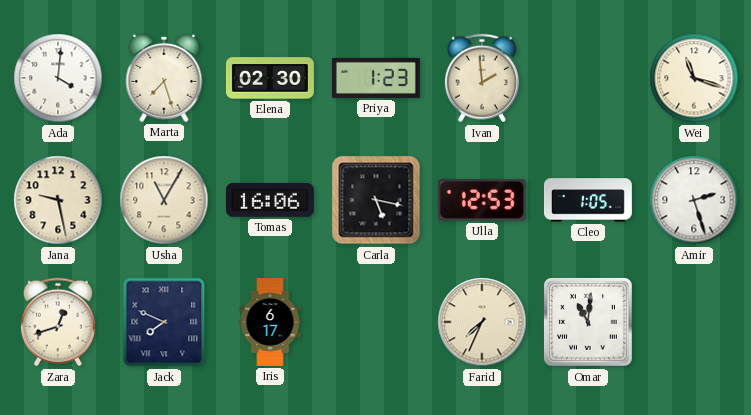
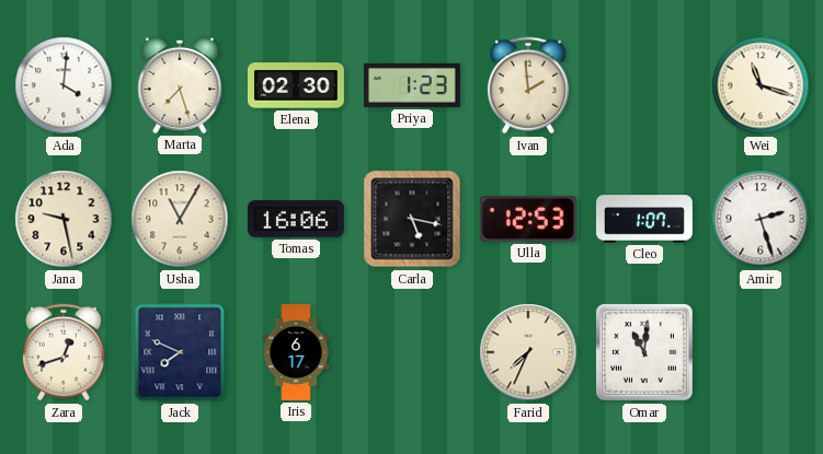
Cleo: 1:05 -> 1:07 (644, 219)
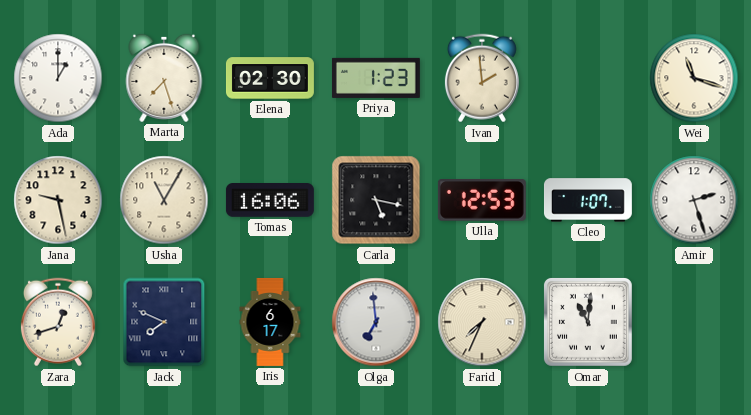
Ada: 4:01 -> 1:00 (58, 78)
Olga: none -> 6:59 (376, 322)
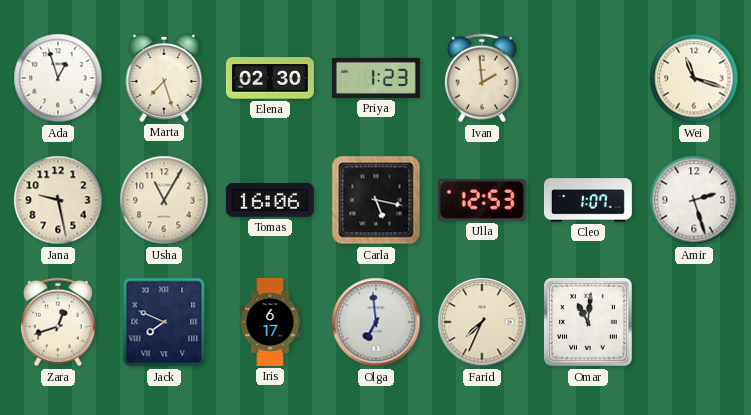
Ada: 1:00 -> 12:57 (58, 78)
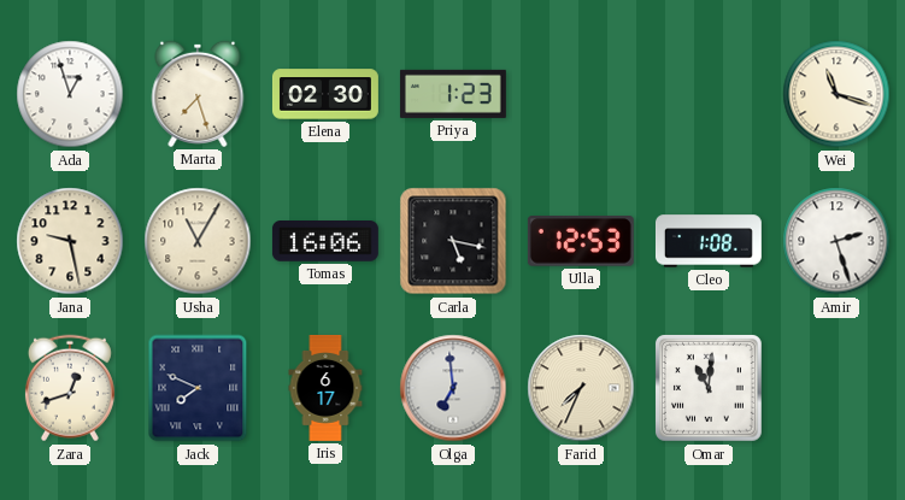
Ivan: 1:59 -> none (482, 78)
Cleo: 1:07 -> 1:08 (709, 241)
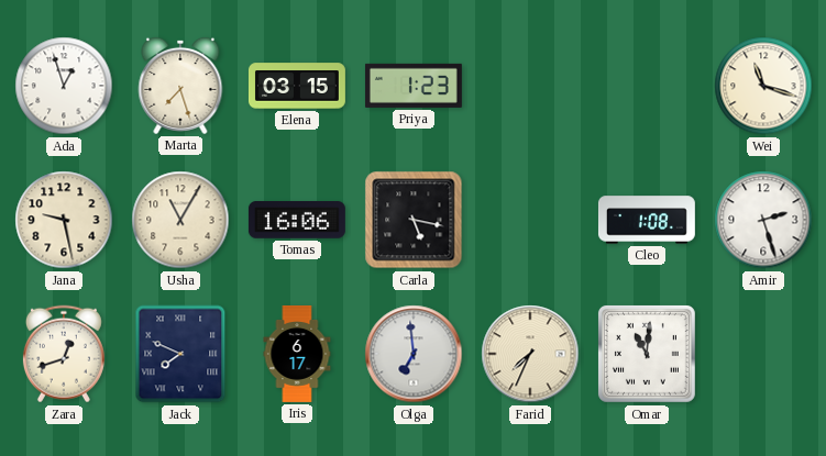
Elena: 02:30 -> 03:15 (297, 86)
Ulla: 12:53 -> none (581, 242)
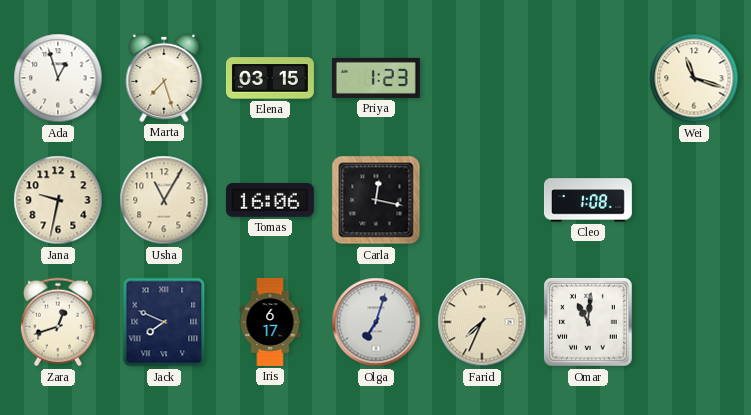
Jana: 9:28 -> 9:32 (58, 200)
Carla: 5:17 -> 12:17 (376, 200)
Amir: 2:27 -> none (763, 220)
Olga: 6:59 -> 7:03 (376, 322)
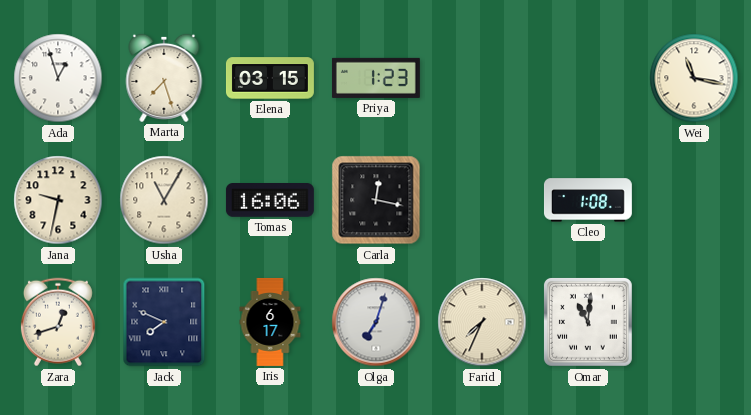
Wei: 11:18 -> 11:17 (694, 78)
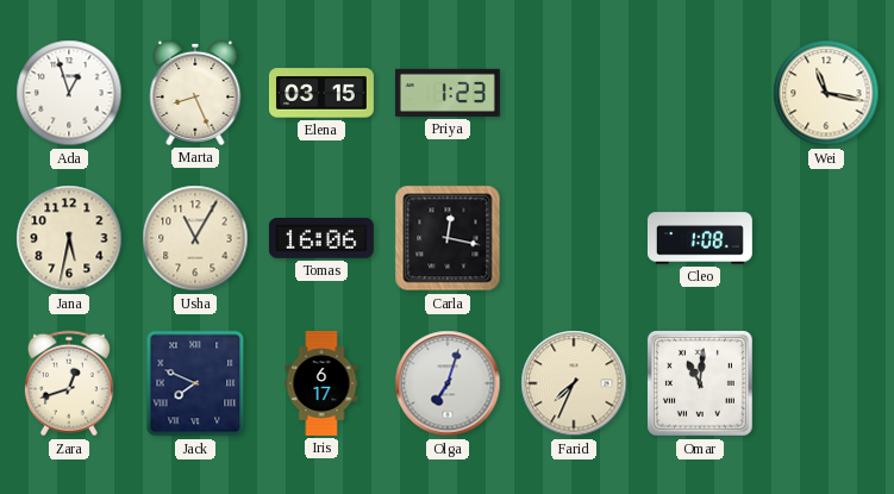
Marta: 7:27 -> 8:26 (195, 93)
Jana: 9:32 -> 5:32 (69, 238)
